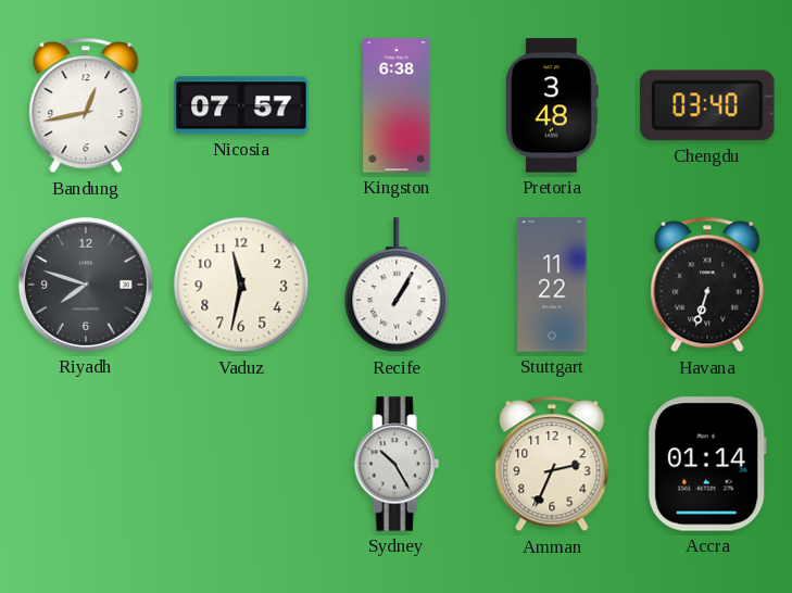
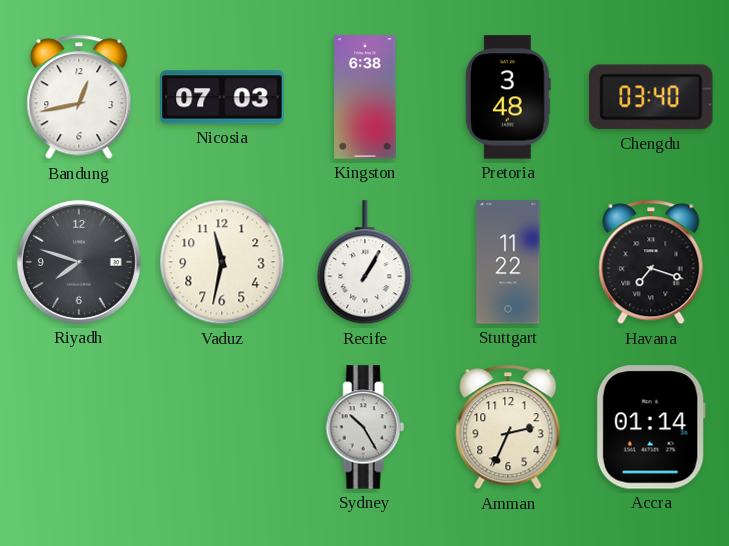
Nicosia: 07:57 -> 07:03 (222, 97)
Havana: 6:33 -> 7:18 (651, 262)
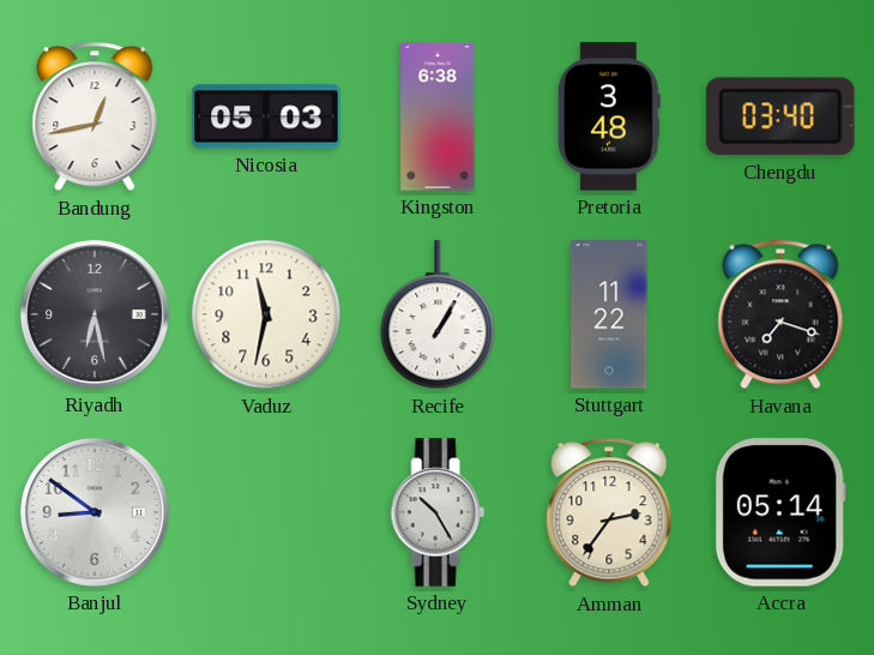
Nicosia: 07:03 -> 05:03 (266, 116)
Riyadh: 7:48 -> 6:28 (95, 314)
Banjul: none -> 8:51 (95, 512)
Amman: 2:34 -> 2:36 (609, 512)
Accra: 01:14 -> 05:14 (780, 512)
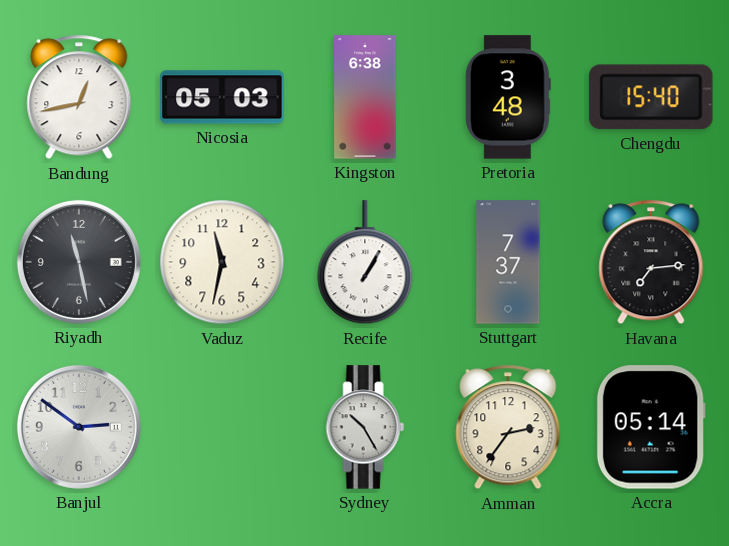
Chengdu: 03:40 -> 15:40 (651, 97)
Riyadh: 6:28 -> 11:28 (79, 262)
Stuttgart: 11:22 -> 7:37 (508, 262)
Havana: 7:18 -> 7:14 (651, 262)
Banjul: 8:51 -> 2:51 (79, 427)
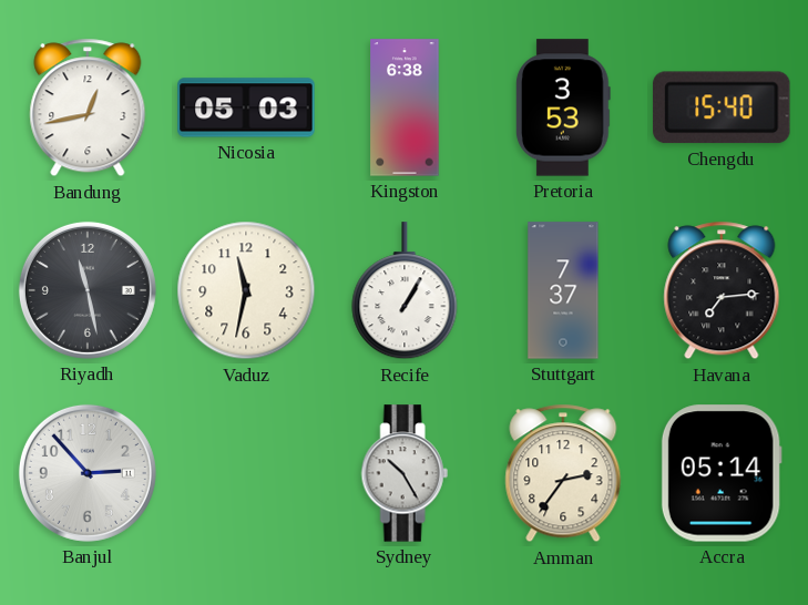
Pretoria: 3:48 -> 3:53 (563, 107)
Banjul: 2:51 -> 2:53 (88, 473)
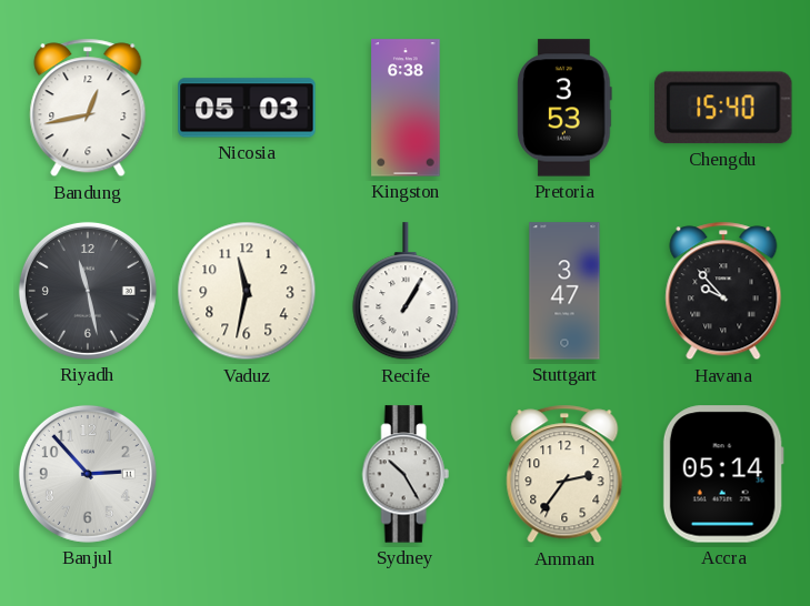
Stuttgart: 7:37 -> 3:47 (564, 291)
Havana: 7:14 -> 9:53 (723, 291)
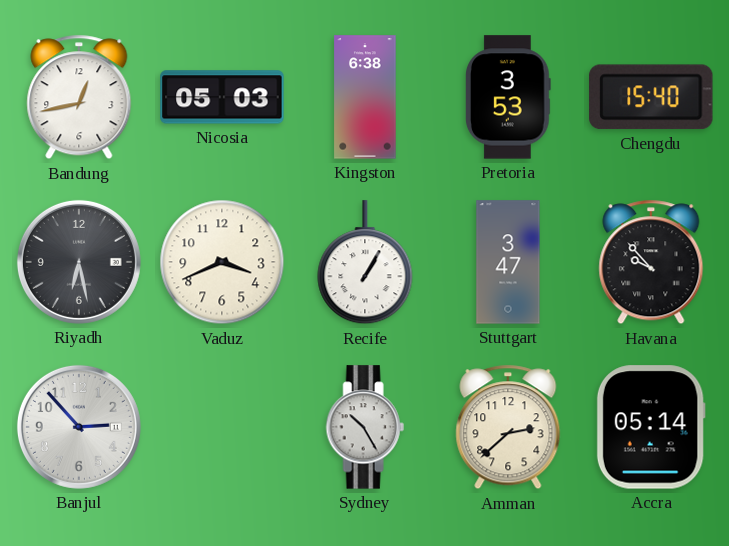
Riyadh: 11:28 -> 6:28 (79, 262)
Vaduz: 11:32 -> 3:41 (222, 262)
Amman: 2:36 -> 2:38 (508, 427)
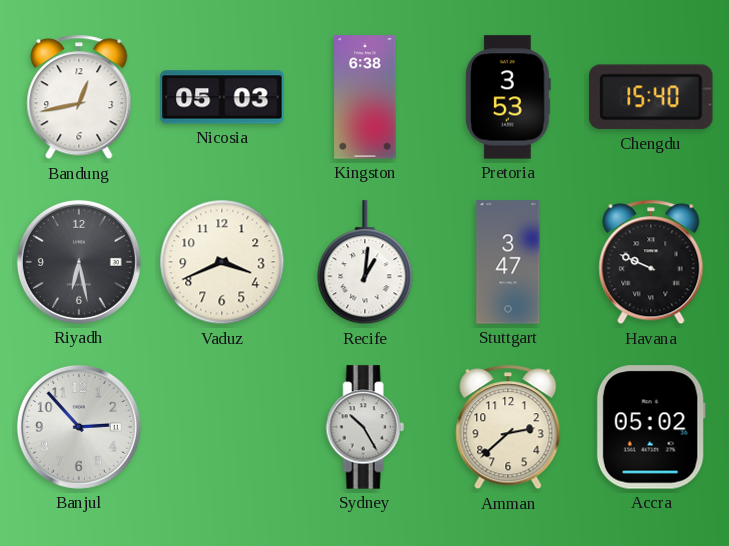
Recife: 1:05 -> 1:01 (365, 263)
Havana: 9:53 -> 9:49 (651, 262)
Accra: 05:14 -> 05:02 (651, 427)
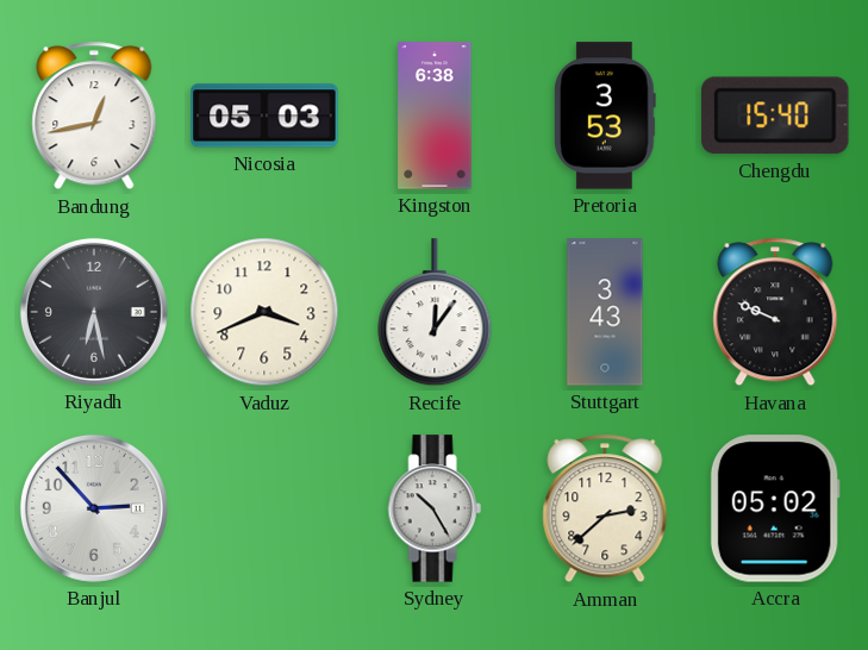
Recife: 1:01 -> 12:06 (435, 313)
Stuttgart: 3:47 -> 3:43 (605, 312)
